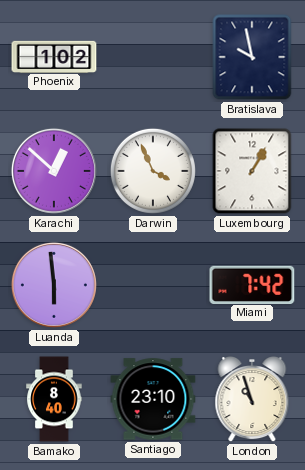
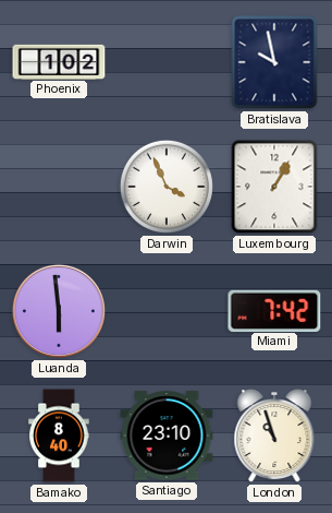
Karachi: 12:52 -> none (54, 171)
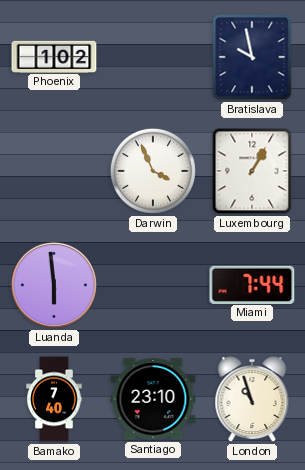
Miami: 7:42 -> 7:44 (252, 284)
Bamako: 8:40 -> 7:40 (54, 399)
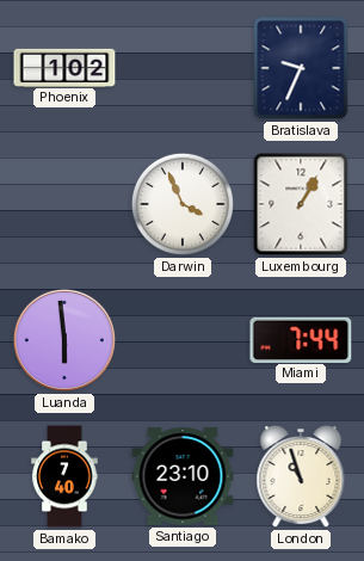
Bratislava: 9:58 -> 9:34 (301, 68)
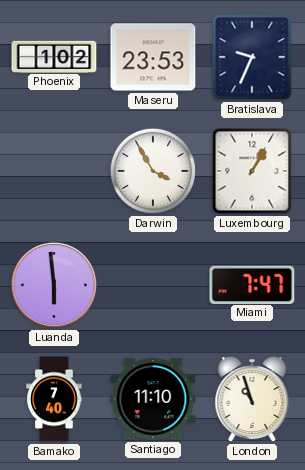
Maseru: none -> 23:53 (153, 57)
Darwin: 3:56 -> 3:55 (153, 171)
Miami: 7:44 -> 7:47 (252, 284)
Santiago: 23:10 -> 11:10 (153, 399)
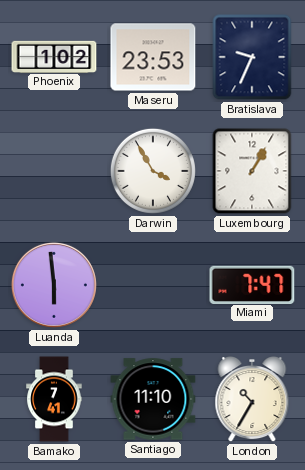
Bamako: 7:40 -> 7:41 (54, 399)
London: 10:57 -> 10:35 (252, 400)
